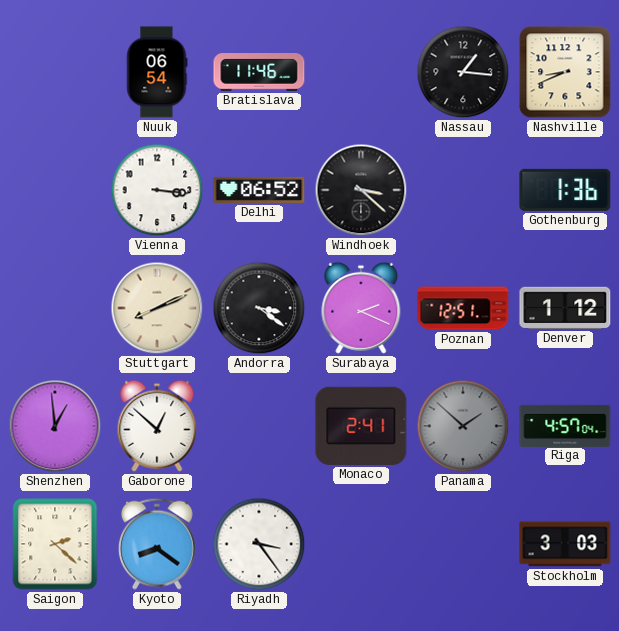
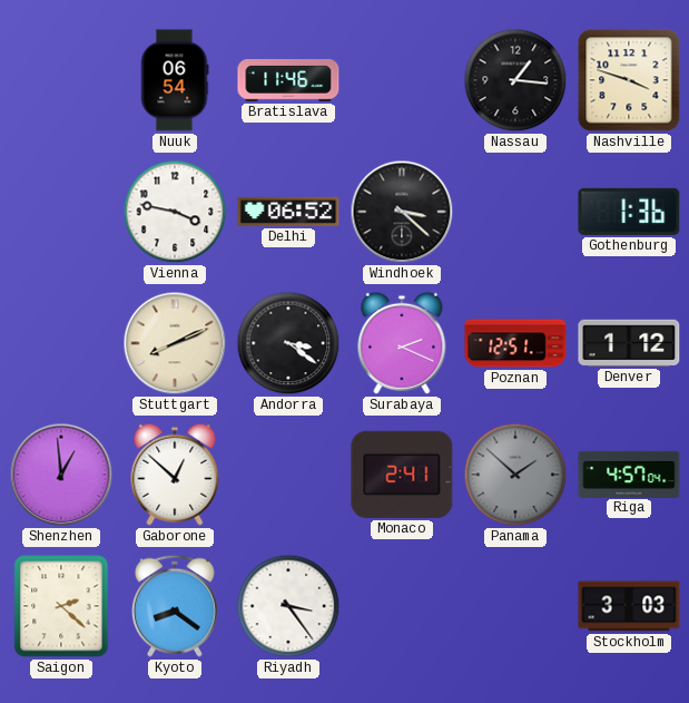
Nashville: 8:41 -> 3:48 (629, 80)
Vienna: 3:16 -> 3:47 (175, 212)
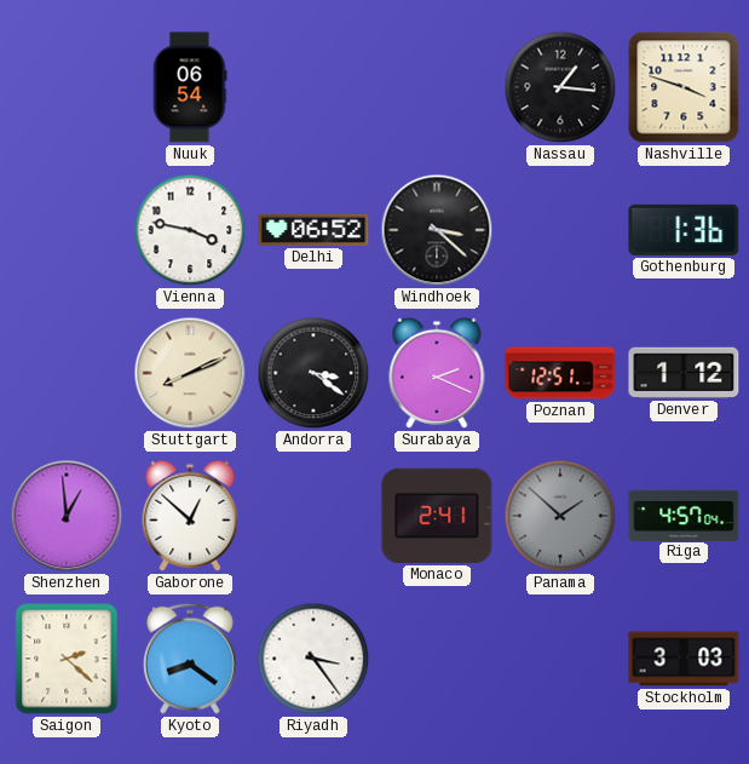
Bratislava: 11:46 -> none (288, 81)
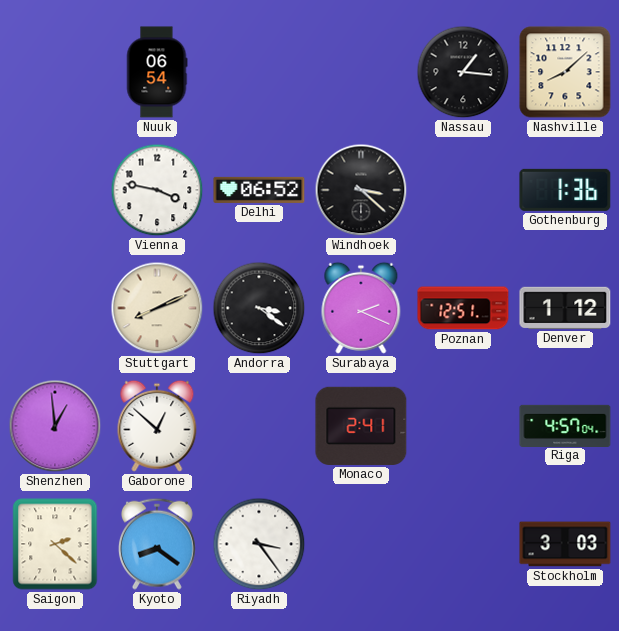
Nashville: 3:48 -> 8:08 (565, 72)
Panama: 1:52 -> none (560, 516)
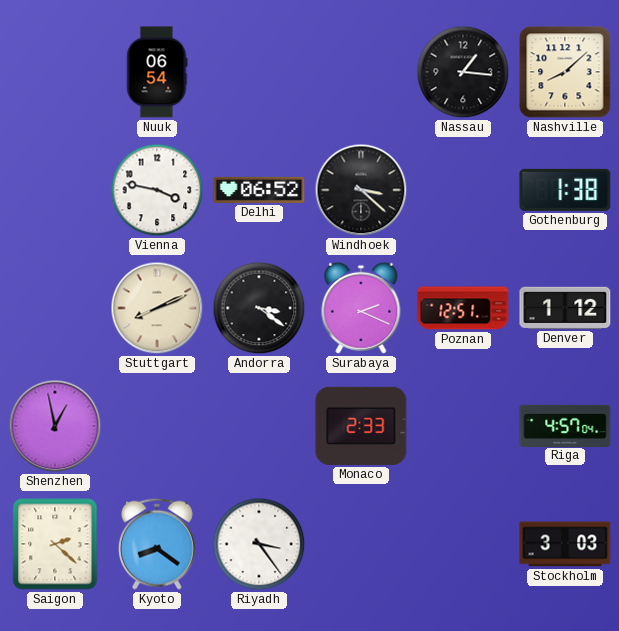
Gothenburg: 1:36 -> 1:38 (565, 190)
Shenzhen: 12:59 -> 12:58 (55, 426)
Gaborone: 12:52 -> none (157, 426)
Monaco: 2:41 -> 2:33 (361, 426)
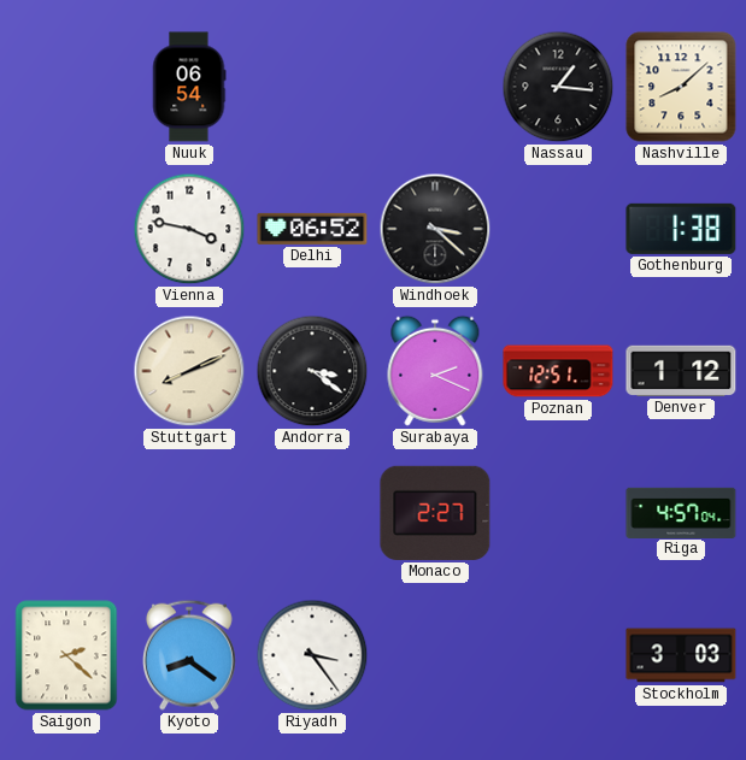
Shenzhen: 12:58 -> none (55, 426)
Monaco: 2:33 -> 2:27 (435, 513)
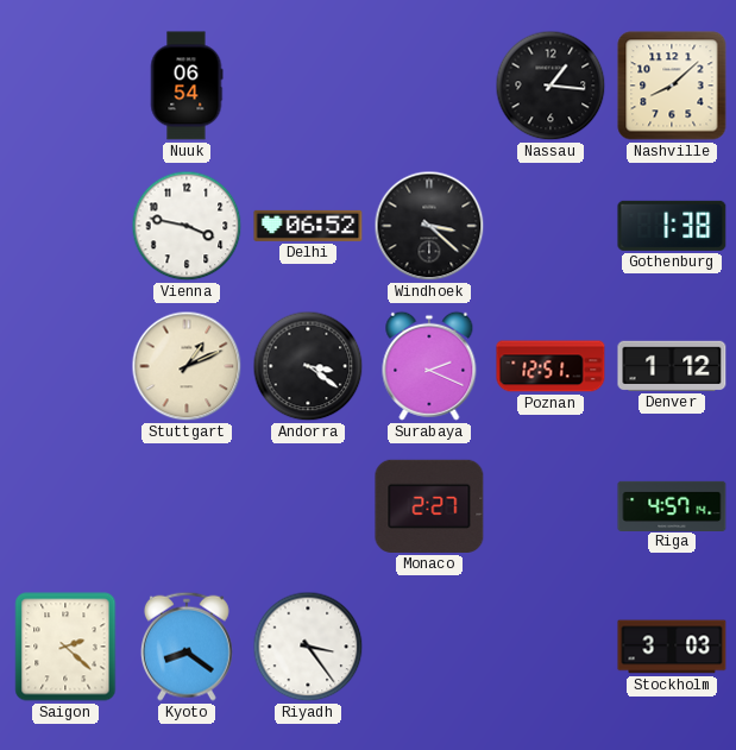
Stuttgart: 8:11 -> 1:11 (187, 366)
Riga: 4:57:04 -> 4:57:14 (672, 505)
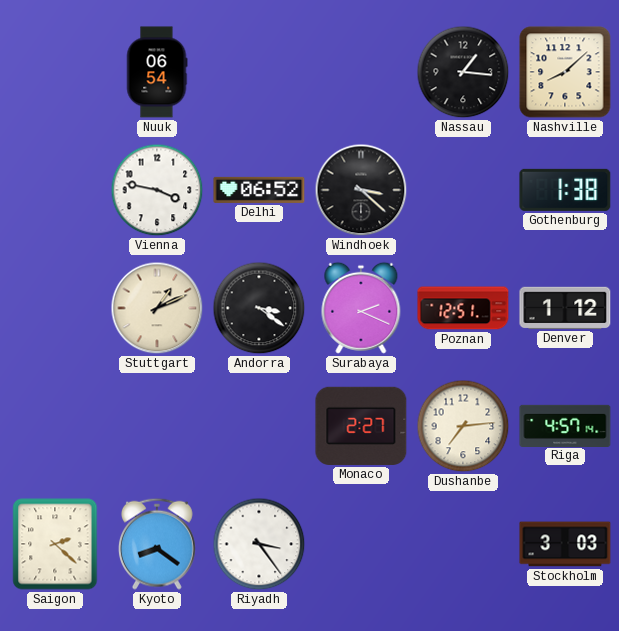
Dushanbe: none -> 7:14 (463, 426)
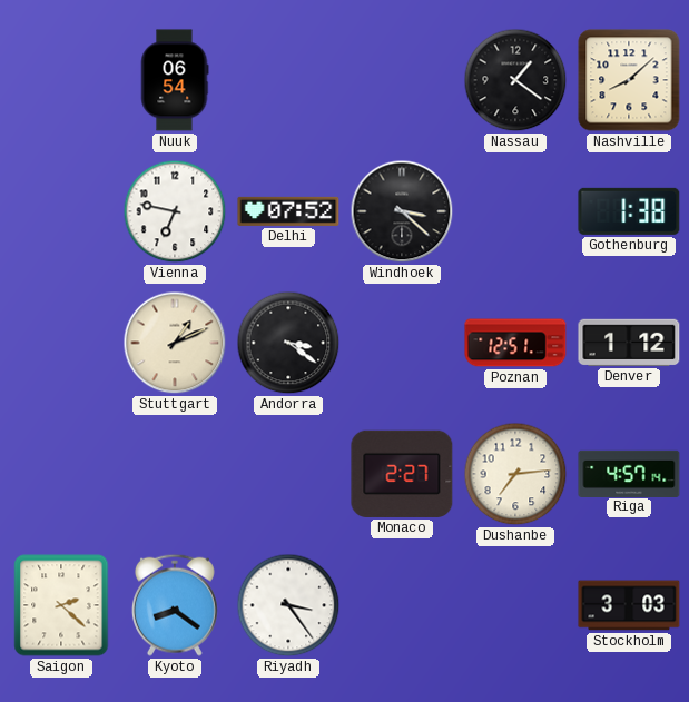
Nassau: 1:16 -> 1:21 (515, 80)
Vienna: 3:47 -> 6:47 (175, 211)
Delhi: 06:52 -> 07:52 (288, 211)
Surabaya: 2:19 -> none (361, 308)
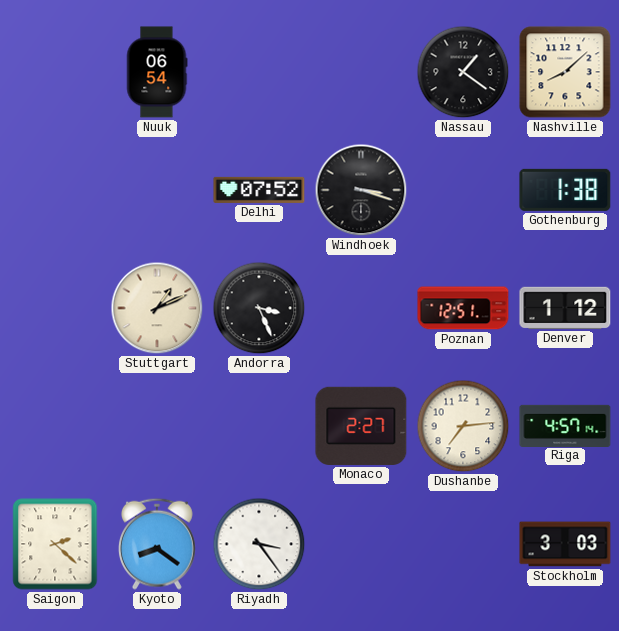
Vienna: 6:47 -> none (175, 211)
Windhoek: 3:22 -> 3:18 (361, 190)
Andorra: 3:21 -> 3:26 (259, 308)
